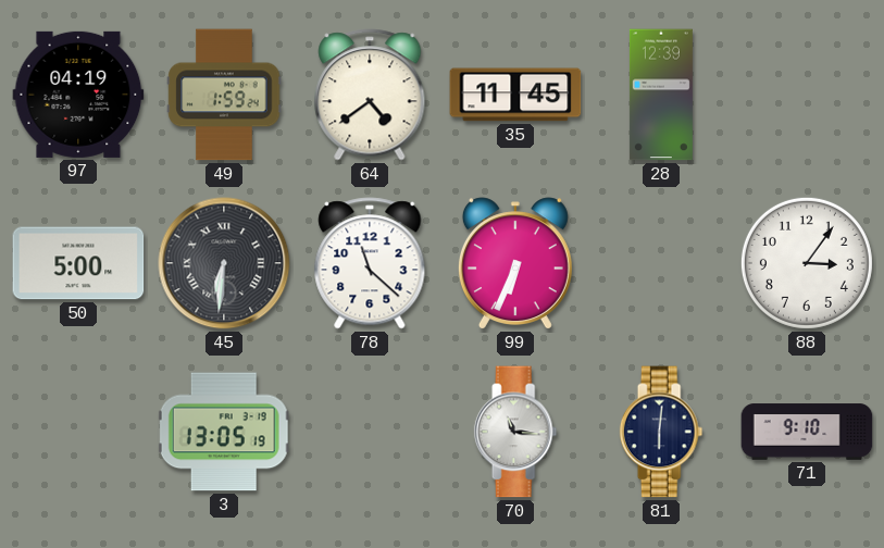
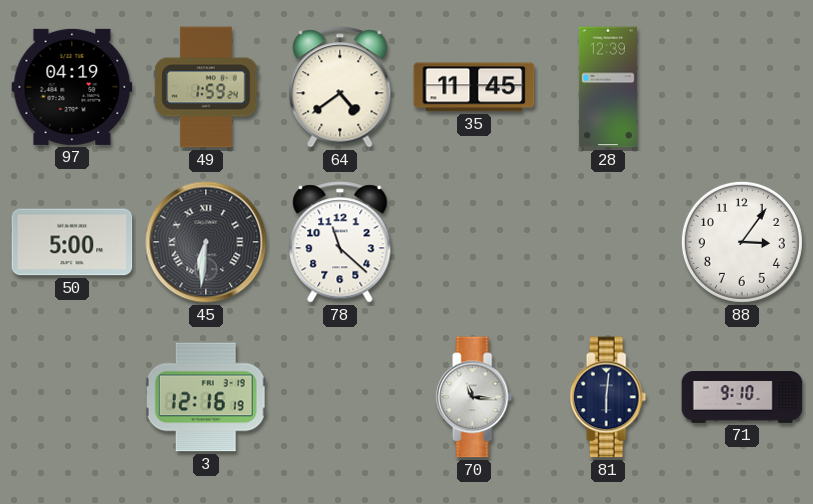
99: 6:34 -> none (515, 263)
3: 13:05 -> 12:16 (206, 397)
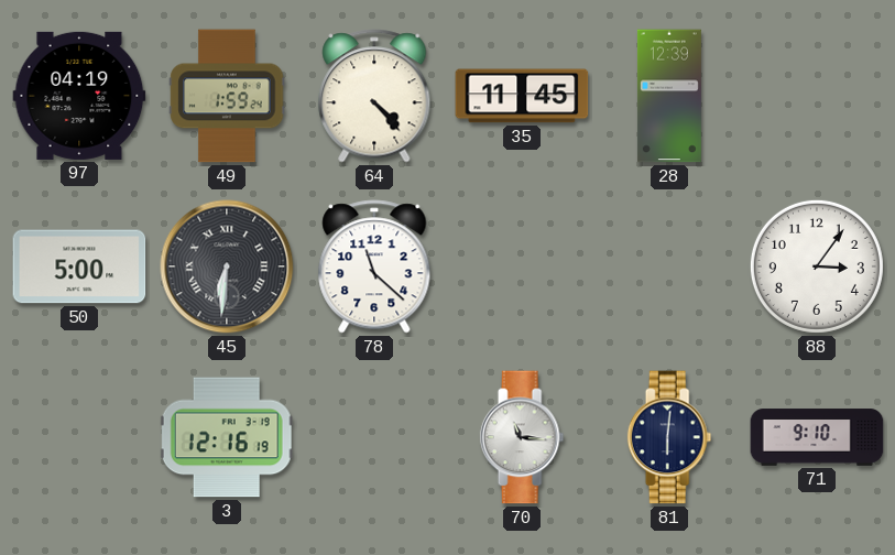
64: 4:39 -> 4:23 (374, 96)
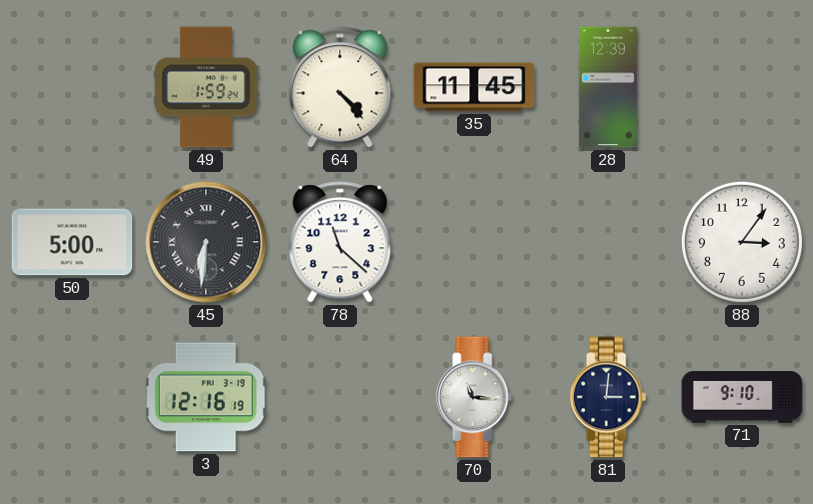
97: 04:19 -> none (79, 96)
81: 6:01 -> 3:01 (608, 397)
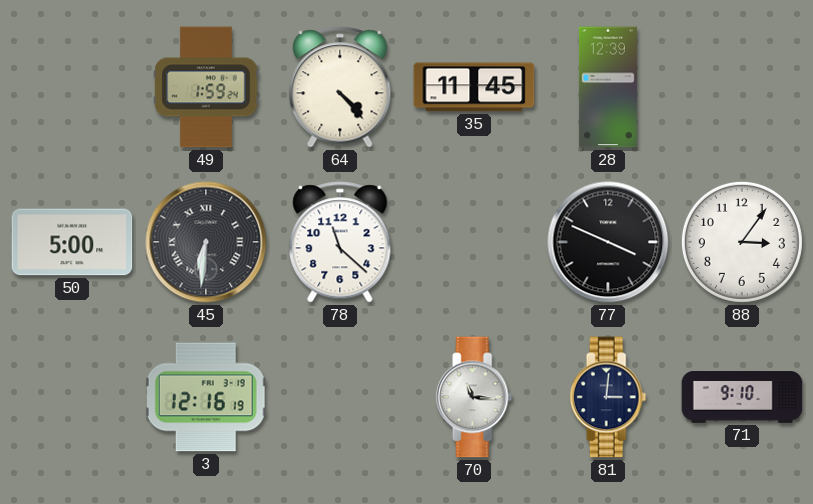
77: none -> 3:49 (608, 242)
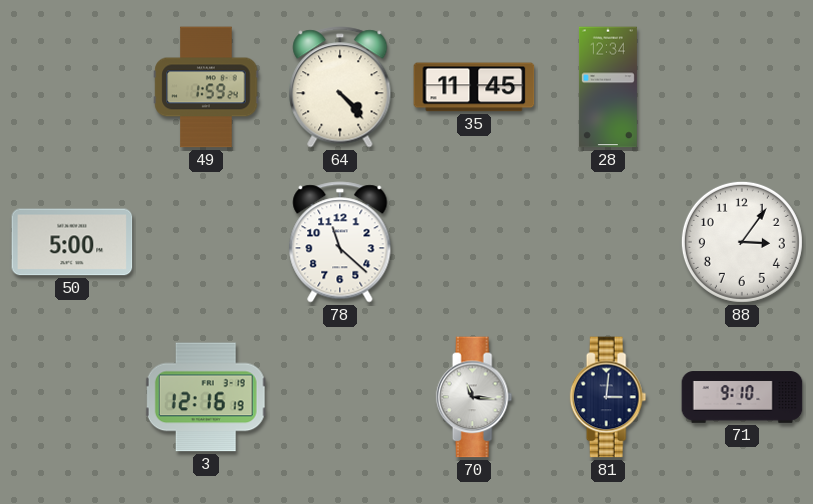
28: 12:39 -> 12:34 (608, 87)
45: 6:31 -> none (206, 242)
77: 3:49 -> none (608, 242)
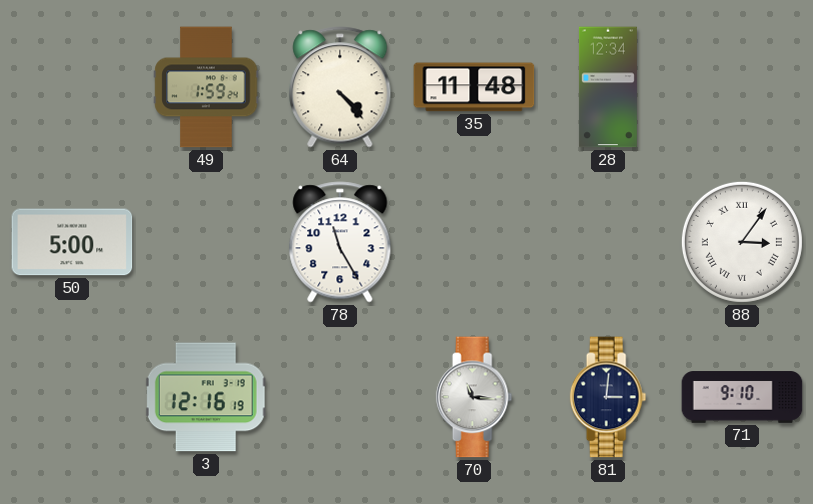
35: 11:45 -> 11:48 (474, 87)
78: 11:22 -> 11:25 (340, 242)
88 numerals: Arabic -> Roman (742, 242)
